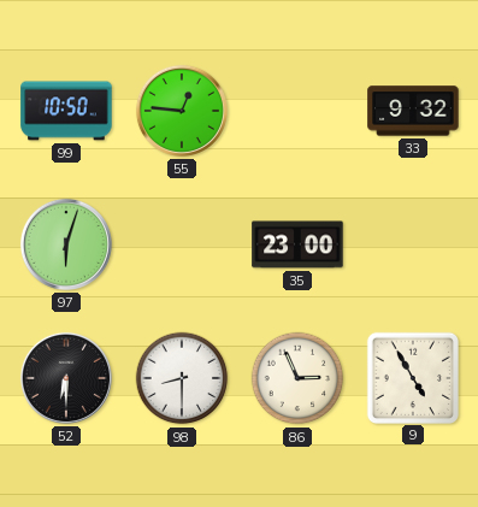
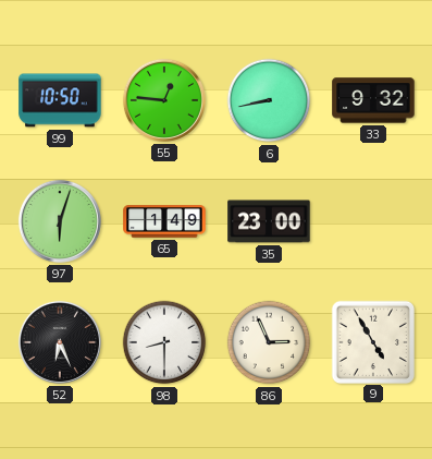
6: none -> 8:43 (269, 100)
65: none -> 1:49 (164, 221)
52: 6:30 -> 6:26 (60, 342)
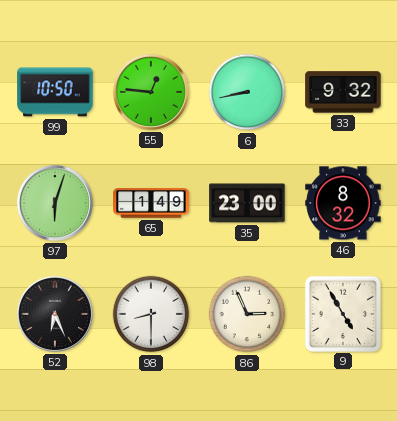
46: none -> 8:32 (343, 203)
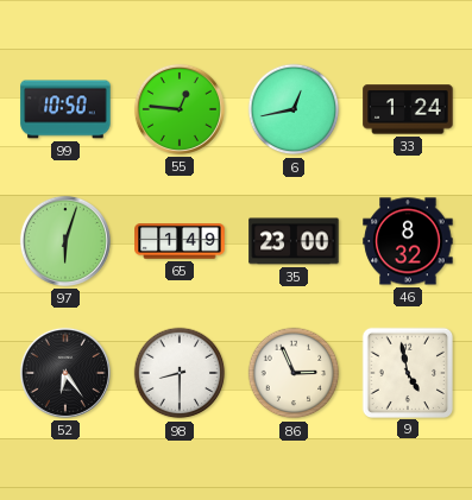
6: 8:43 -> 12:43 (294, 109)
33: 9:32 -> 1:24 (408, 109)
52: 6:26 -> 6:24 (65, 373)
9: 4:55 -> 4:58 (407, 372)
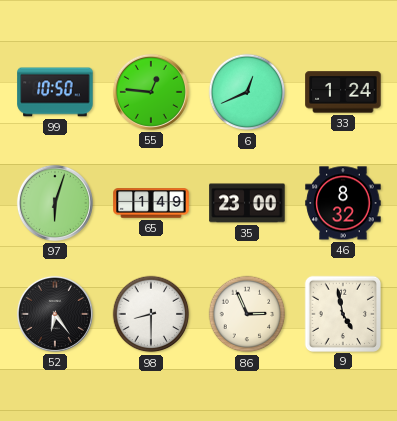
6: 12:43 -> 12:41 (247, 92)
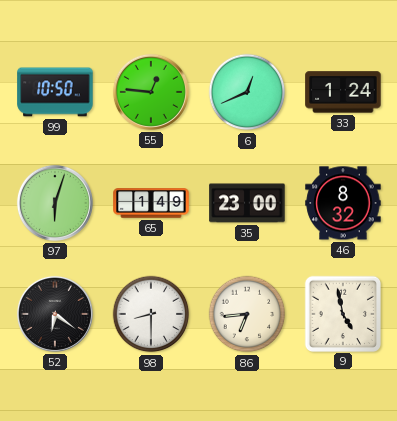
52: 6:24 -> 6:21 (55, 314)
86: 2:56 -> 6:44 (247, 314)
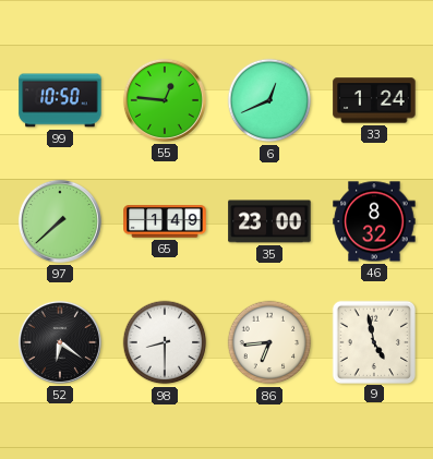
97: 6:03 -> 7:38 (60, 221)
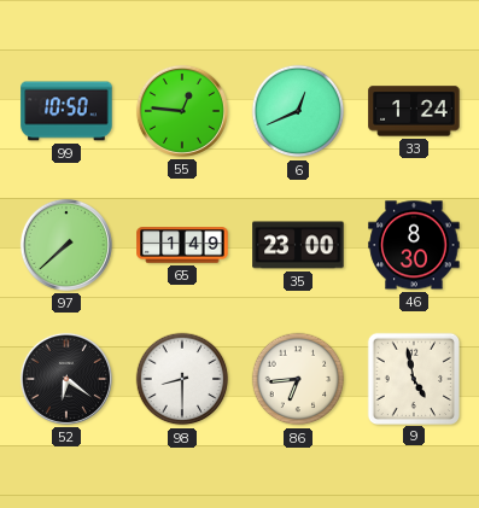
46: 8:32 -> 8:30 (414, 245)
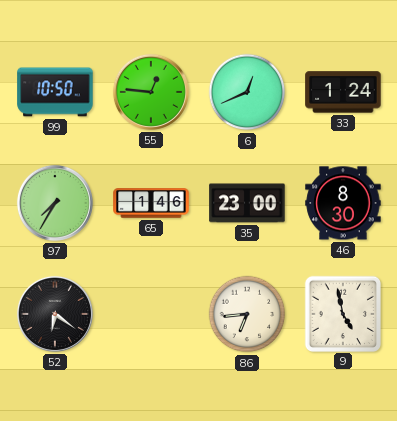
97: 7:38 -> 7:35 (55, 203)
65: 1:49 -> 1:46 (151, 203)
98: 8:30 -> none (182, 379)
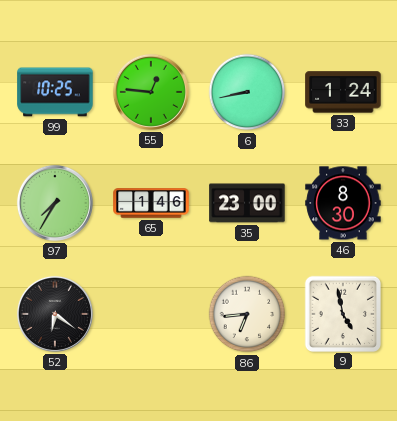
99: 10:50 -> 10:25 (55, 92)
6: 12:41 -> 8:43 (247, 92)
